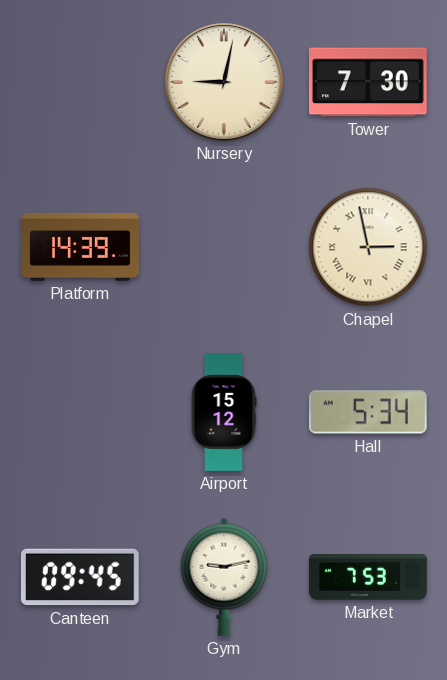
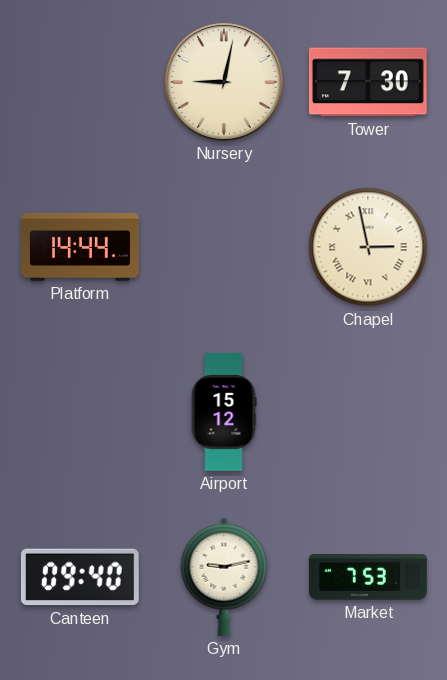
Platform: 14:39 -> 14:44 (80, 247)
Hall: 5:34 -> none (368, 412)
Canteen: 09:45 -> 09:40 (80, 577)
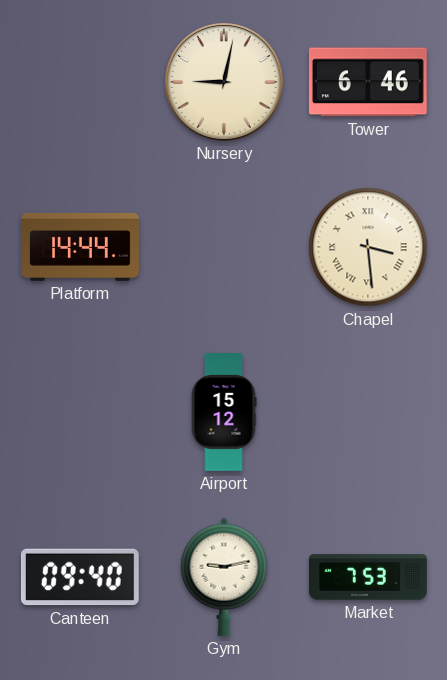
Tower: 7:30 -> 6:46 (368, 82)
Chapel: 2:58 -> 3:29 (368, 247)
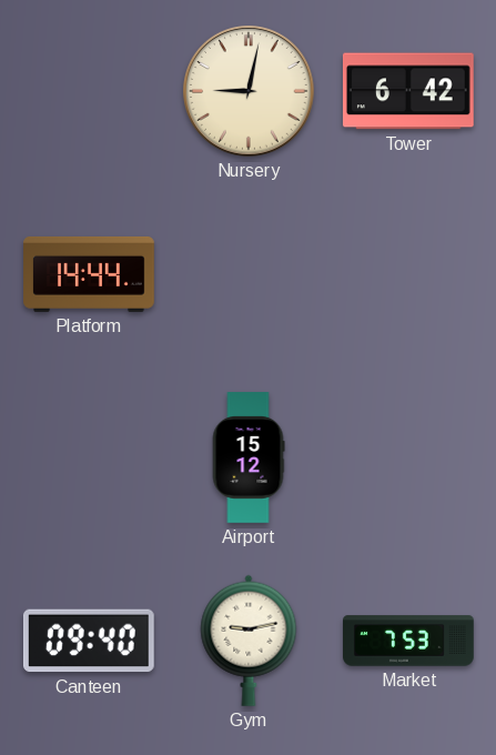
Tower: 6:46 -> 6:42 (408, 91)
Chapel: 3:29 -> none (368, 247)
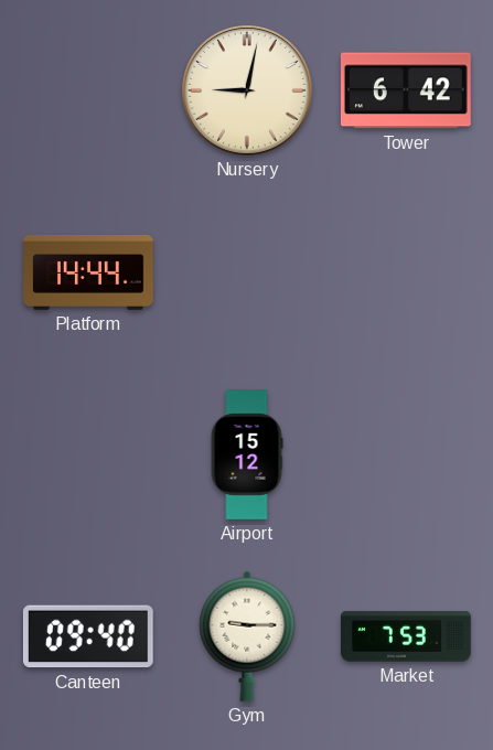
Gym: 9:13 -> 9:15 (247, 636)
